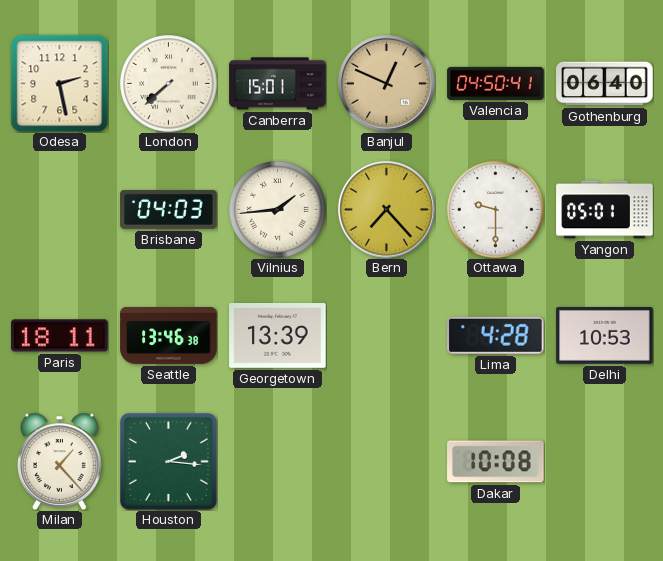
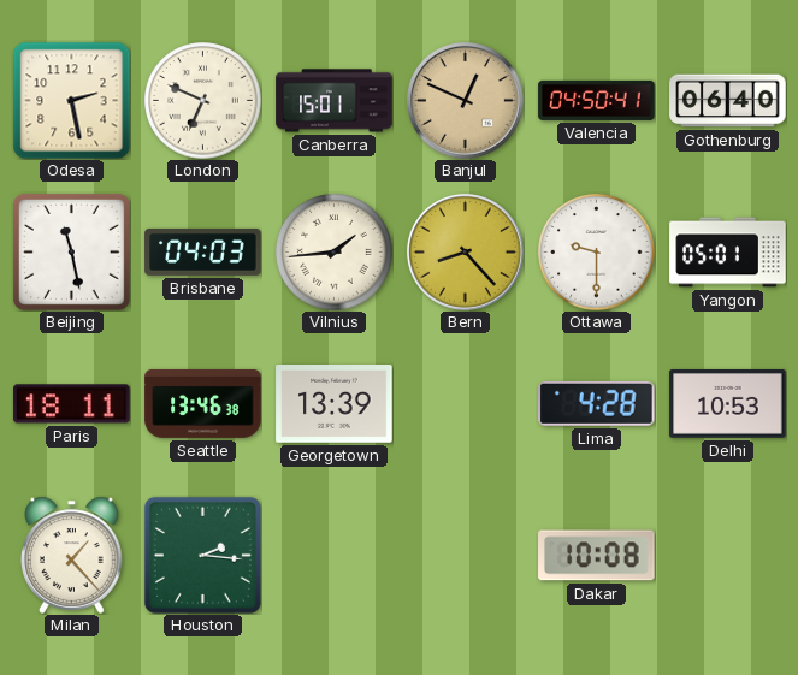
London: 7:38 -> 6:49 (203, 101)
Beijing: none -> 11:28 (71, 251)
Bern: 7:23 -> 8:23 (465, 251)
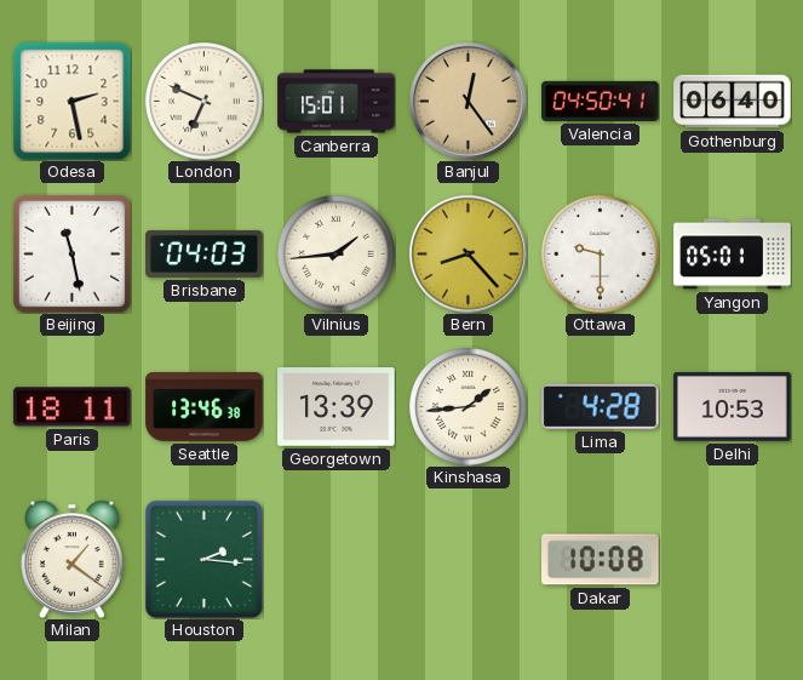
Banjul: 12:49 -> 12:24 (468, 101)
Kinshasa: none -> 1:44 (469, 407)
Milan: 1:23 -> 1:21 (73, 559)
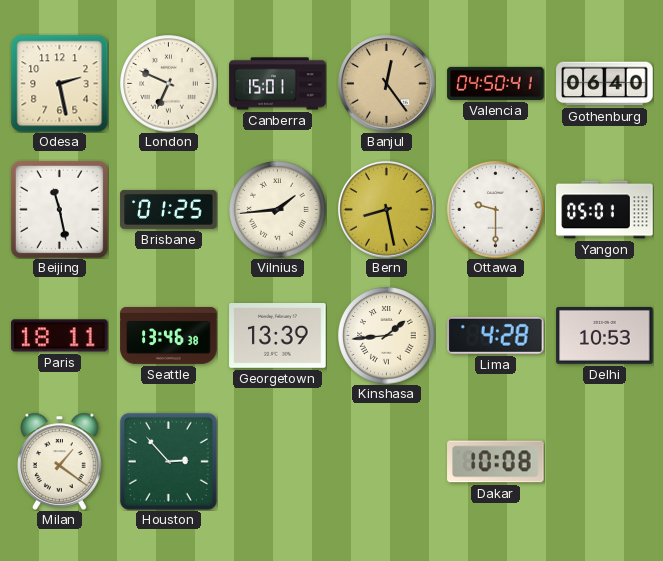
Brisbane: 04:03 -> 01:25 (169, 209)
Bern: 8:23 -> 8:28 (386, 209)
Houston: 2:16 -> 2:53 (168, 461)
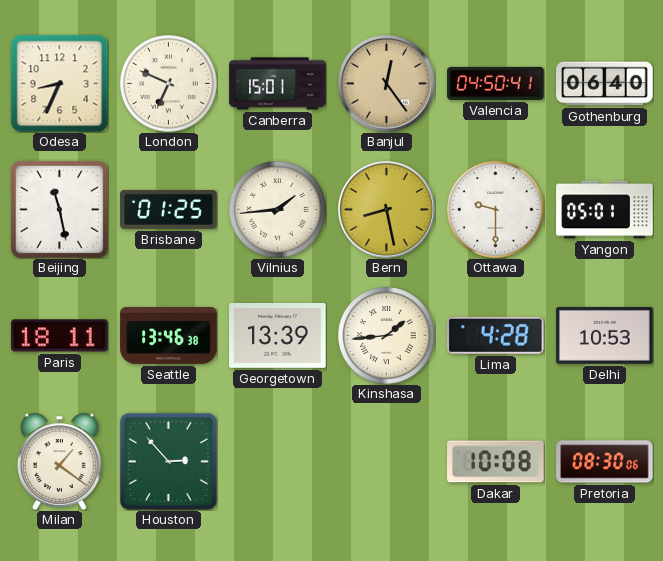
Odesa: 2:28 -> 8:34 (59, 83)
Pretoria: none -> 08:30 (605, 462)
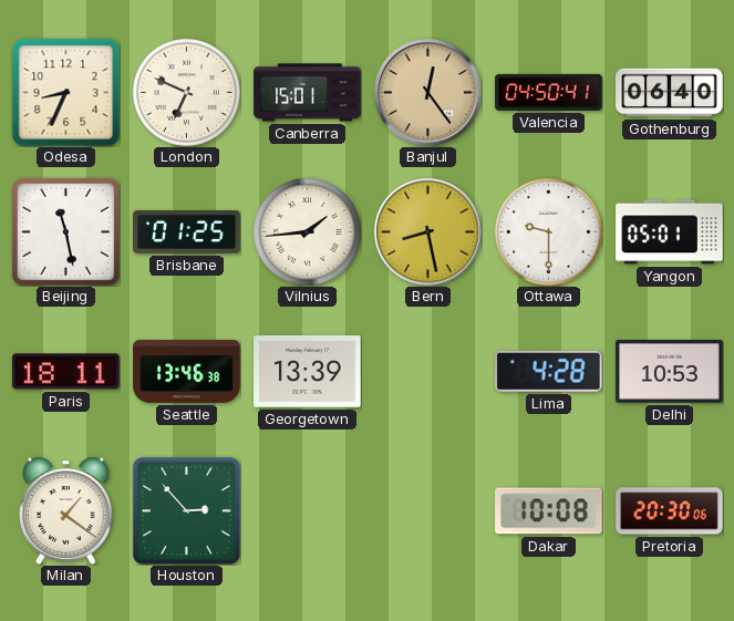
Kinshasa: 1:44 -> none (387, 336)
Pretoria: 08:30 -> 20:30 (670, 511)
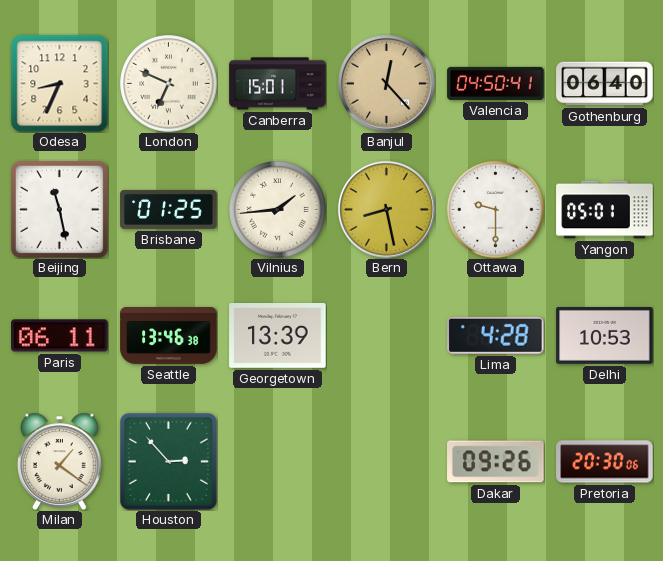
Banjul: 12:24 -> 12:23 (386, 83)
Paris: 18:11 -> 06:11 (60, 336)
Dakar: 10:08 -> 09:26 (496, 462)
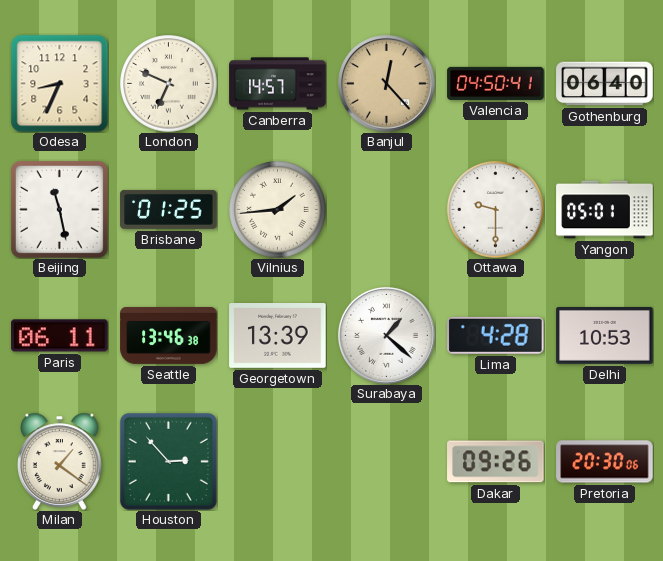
Canberra: 15:01 -> 14:57 (278, 84)
Bern: 8:28 -> none (386, 209)
Surabaya: none -> 1:22 (386, 335)
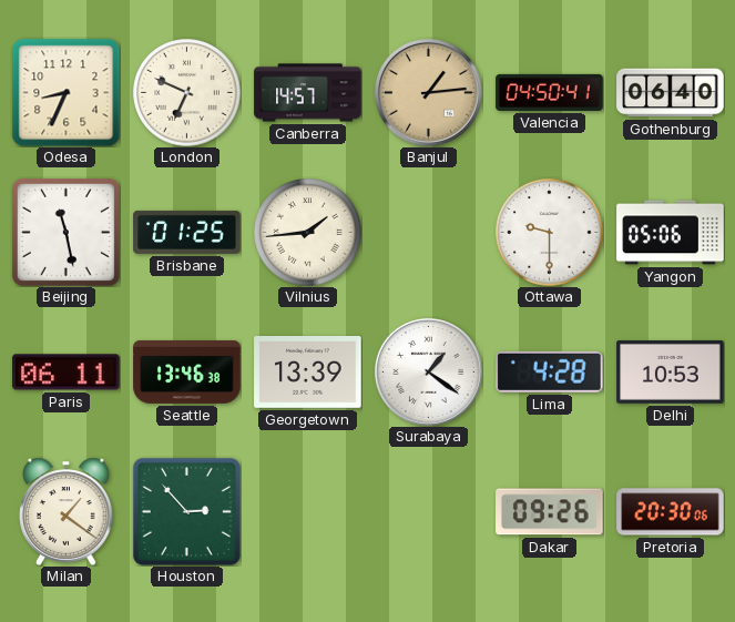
Banjul: 12:23 -> 1:14 (428, 92)
Yangon: 05:01 -> 05:06 (671, 233)
Surabaya: 1:22 -> 1:21 (428, 371)
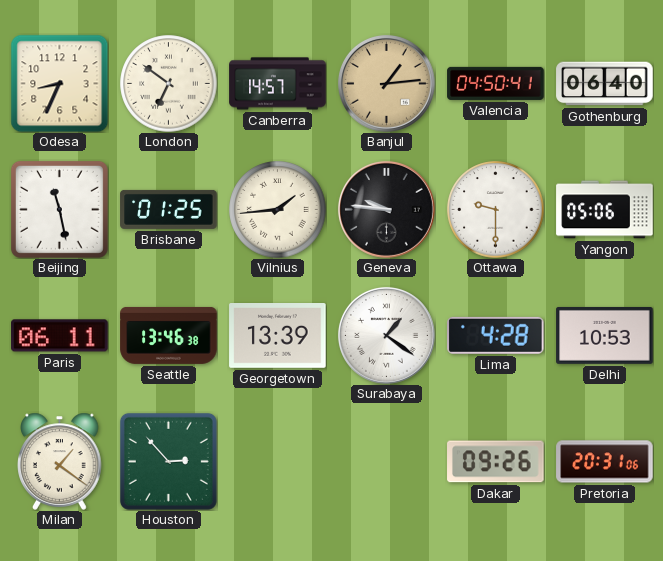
London: 6:49 -> 6:51 (169, 84)
Geneva: none -> 9:46 (386, 209)
Pretoria: 20:30 -> 20:31 (605, 462)
